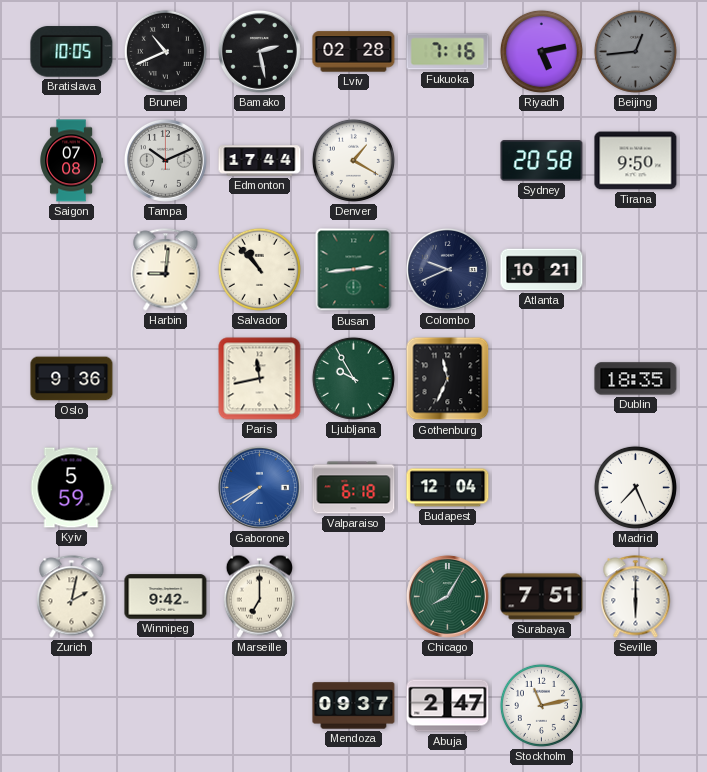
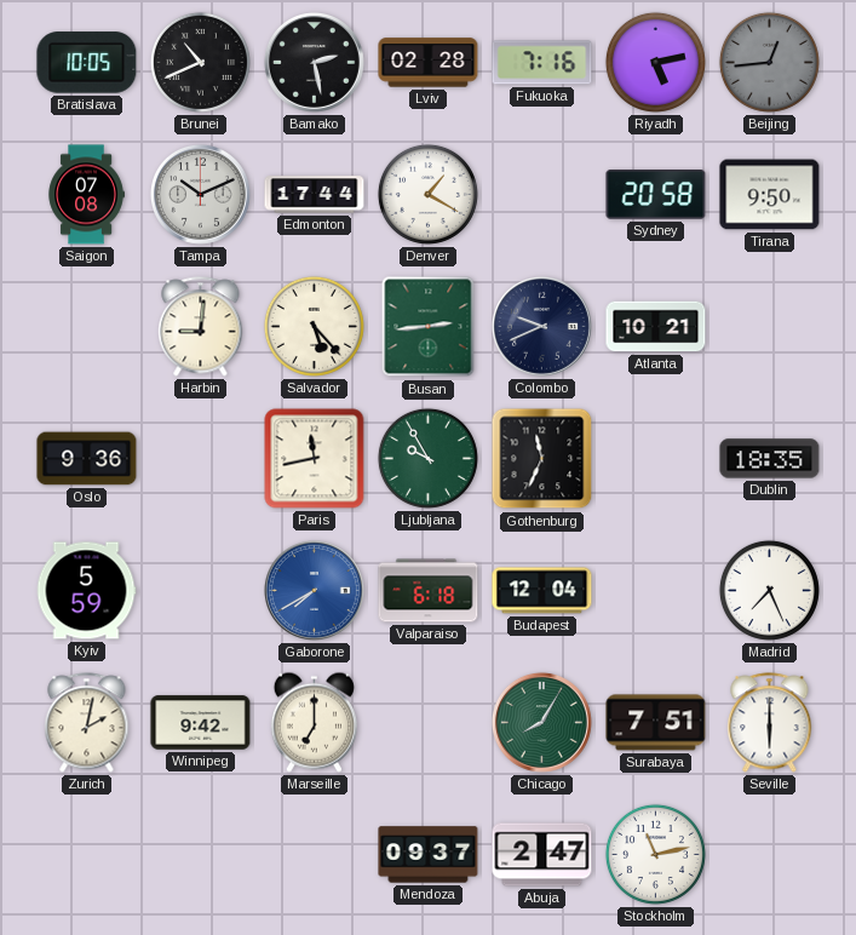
Salvador: 10:53 -> 5:23 (314, 326)
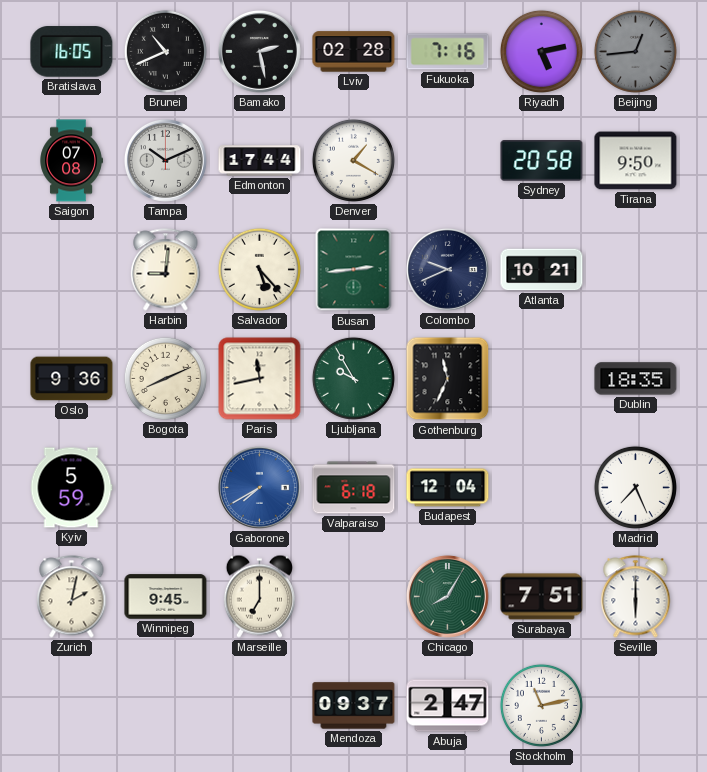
Bratislava: 10:05 -> 16:05 (72, 52)
Bogota: none -> 8:11 (165, 378)
Winnipeg: 9:42 -> 9:45 (166, 597)
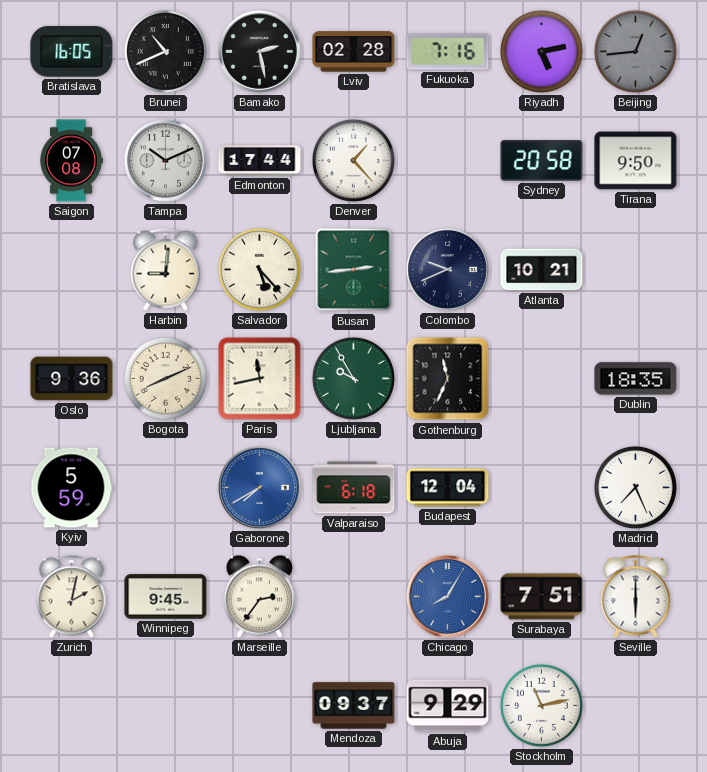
Denver: 1:20 -> 1:23 (353, 160)
Marseille: 7:00 -> 2:36 (259, 596)
Chicago dial: green -> blue (447, 596)
Abuja: 2:47 -> 9:29 (448, 706)
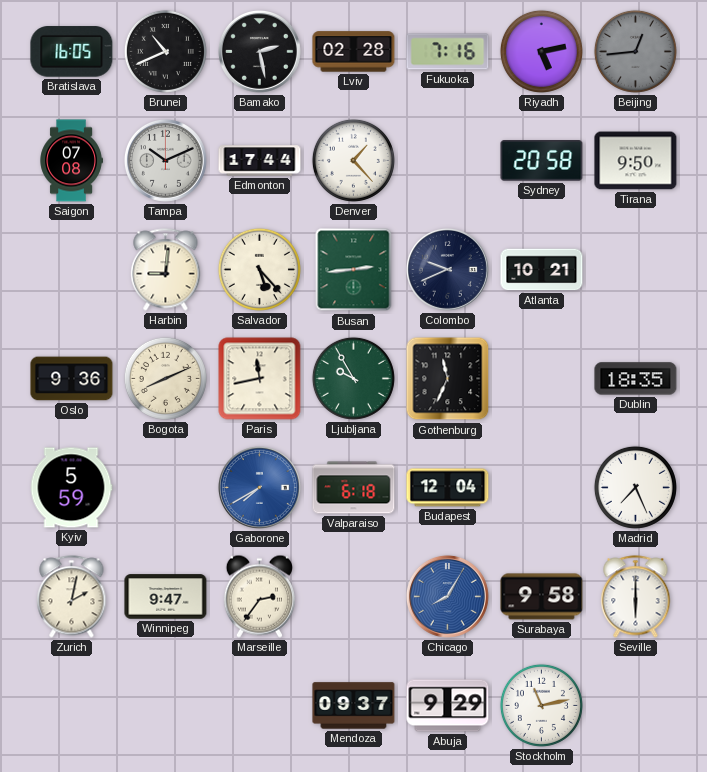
Winnipeg: 9:45 -> 9:47 (166, 597)
Surabaya: 7:51 -> 9:58 (542, 597)
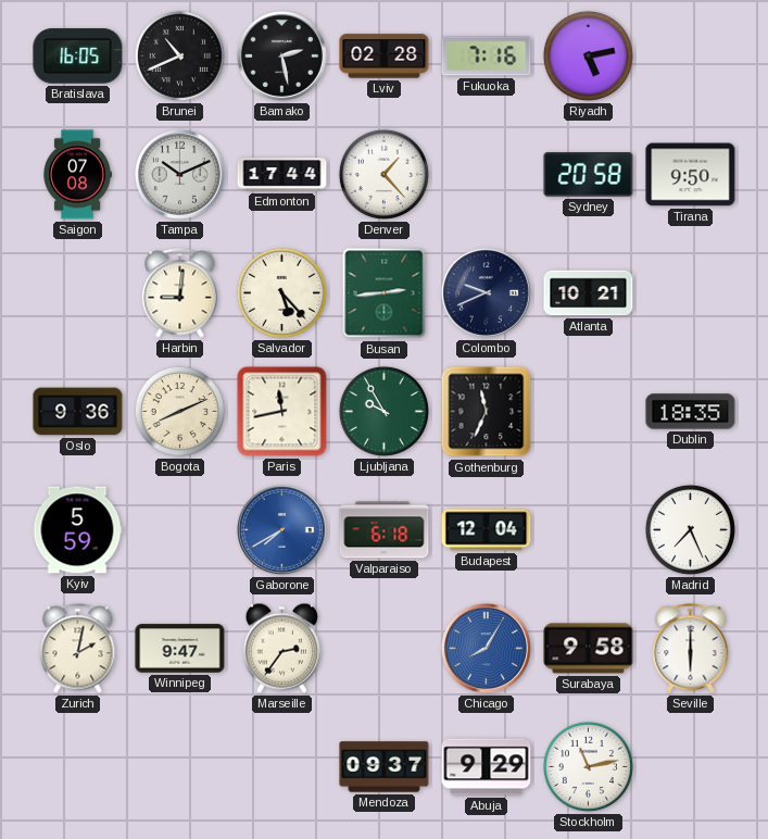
Beijing: 12:44 -> none (635, 51)
